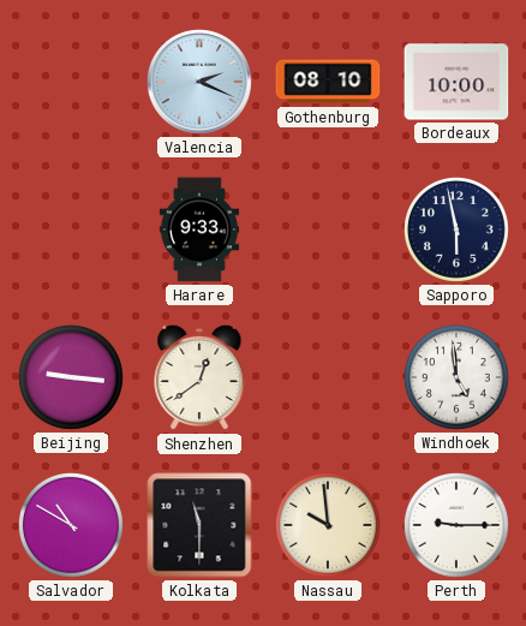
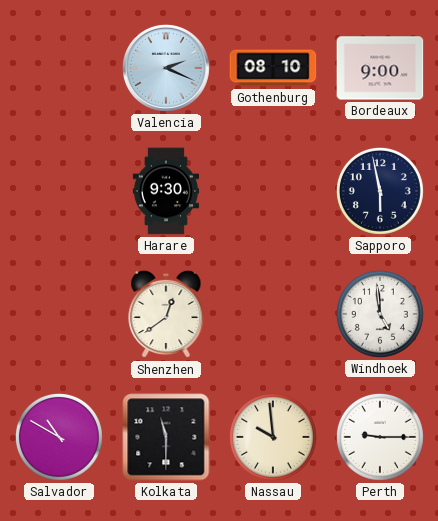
Bordeaux: 10:00 -> 9:00 (380, 68)
Harare: 9:33 -> 9:30 (165, 191)
Beijing: 9:16 -> none (71, 377)
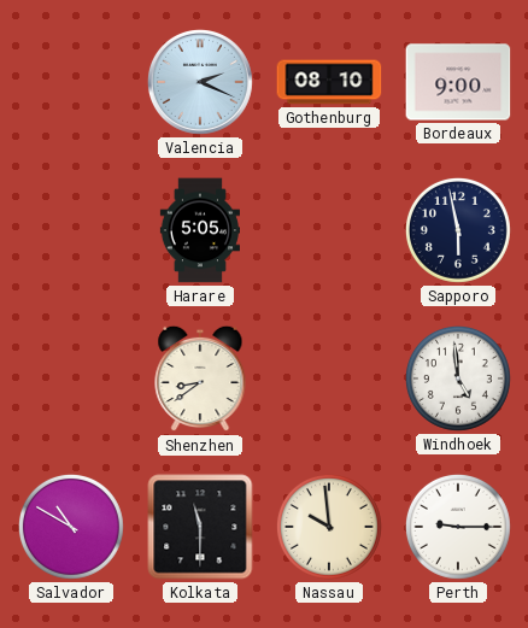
Harare: 9:30 -> 5:05 (199, 230)
Shenzhen: 12:39 -> 8:39 (200, 378)
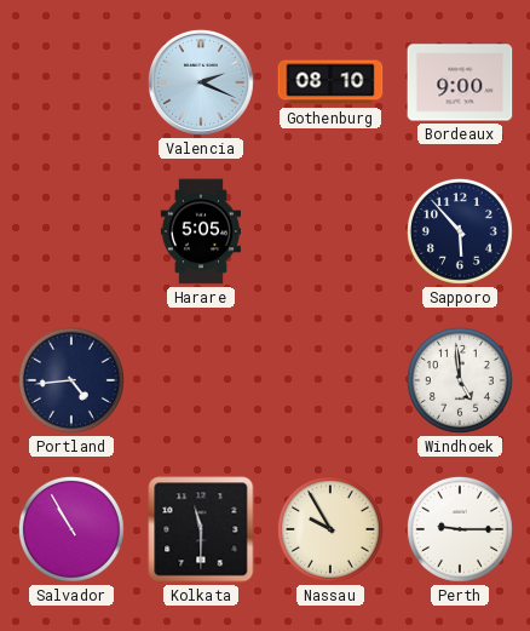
Sapporo: 5:58 -> 5:53 (460, 231)
Portland: none -> 4:44 (71, 380)
Shenzhen: 8:39 -> none (200, 378)
Salvador: 10:50 -> 10:55 (71, 529)
Nassau: 9:59 -> 9:55 (330, 529)
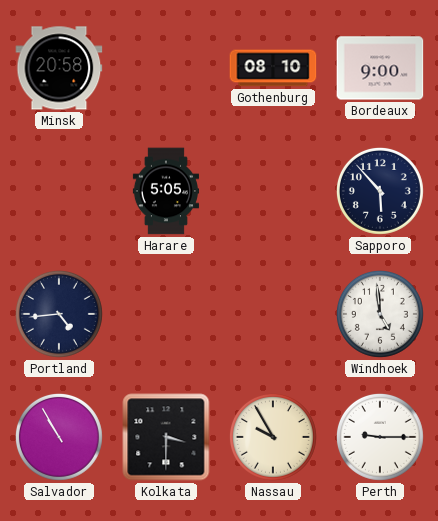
Minsk: none -> 20:58 (59, 68)
Valencia: 2:19 -> none (201, 82)
Kolkata: 11:30 -> 3:30 (166, 437)
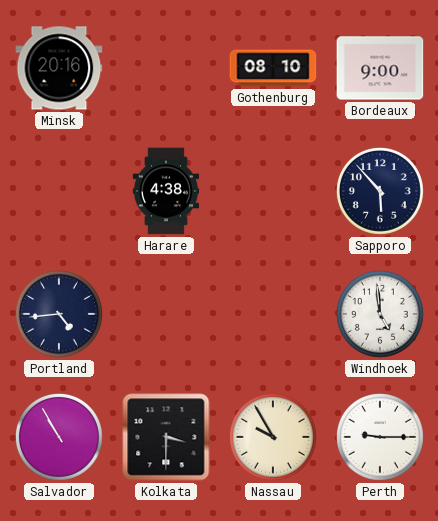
Minsk: 20:58 -> 20:16 (59, 68)
Harare: 5:05 -> 4:38 (165, 191)
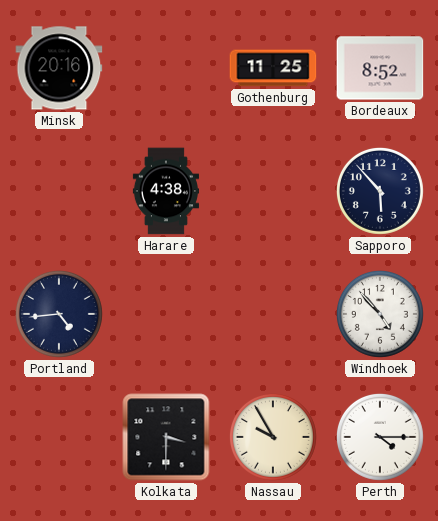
Gothenburg: 08:10 -> 11:25 (273, 68)
Bordeaux: 9:00 -> 8:52 (380, 68)
Windhoek: 4:59 -> 4:53 (380, 314)
Salvador: 10:55 -> none (59, 437)
Perth: 9:15 -> 4:15 (380, 437)
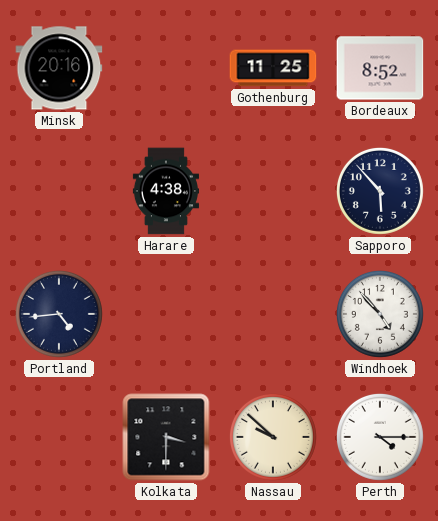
Nassau: 9:55 -> 9:52 (273, 437)
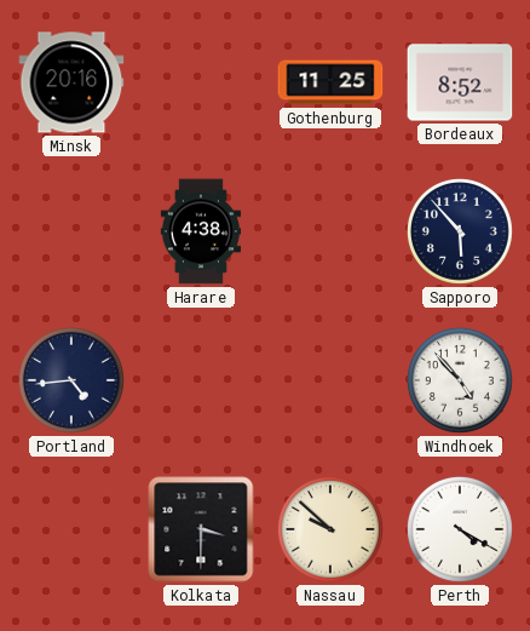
Perth: 4:15 -> 4:20 (460, 529)
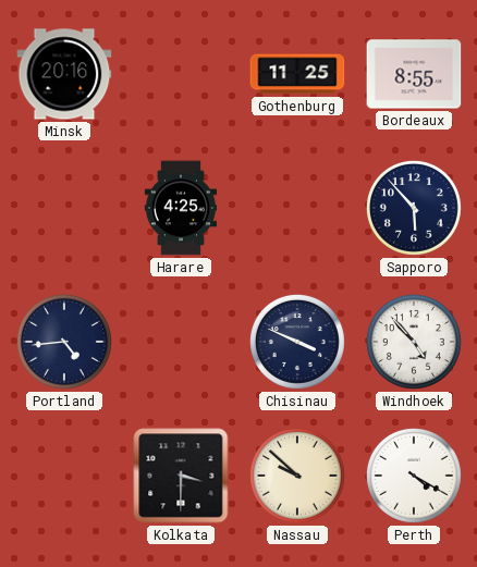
Bordeaux: 8:52 -> 8:55 (414, 74)
Harare: 4:38 -> 4:25 (180, 208)
Chisinau: none -> 3:49 (297, 342)
